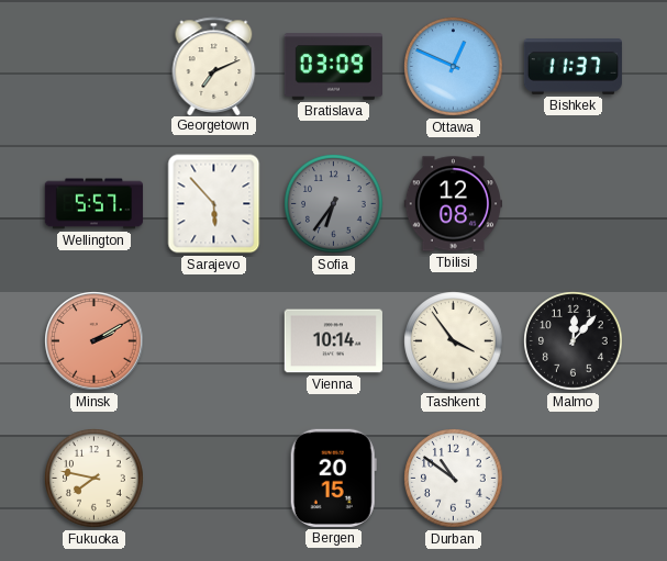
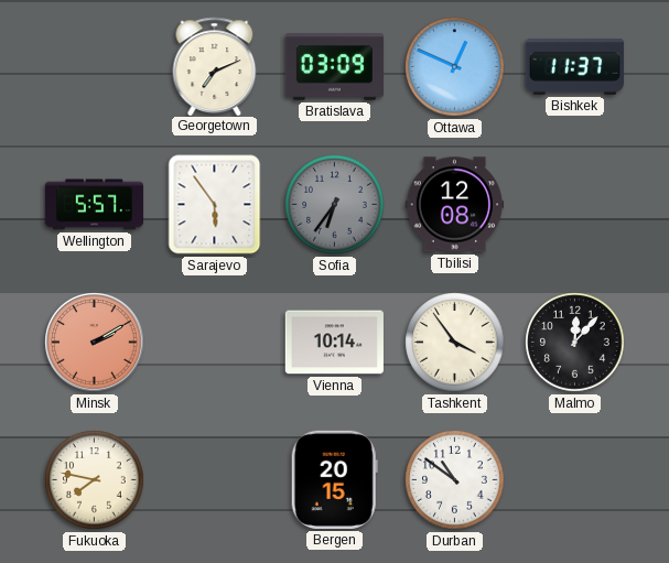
Sarajevo: 5:53 -> 5:54 (215, 205)
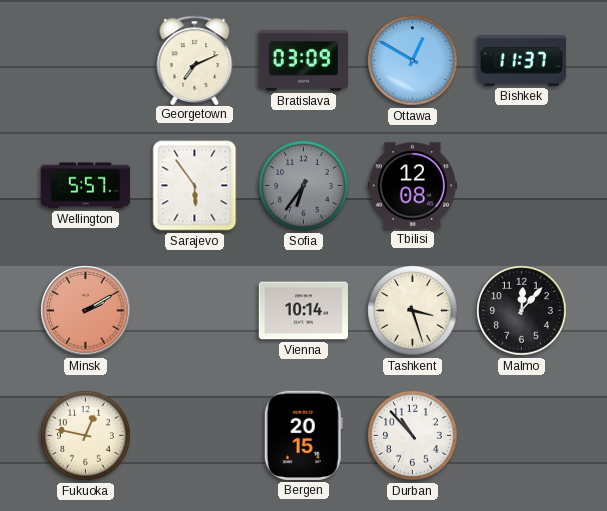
Ottawa: 12:49 -> 12:50 (413, 61)
Tashkent: 3:54 -> 3:27 (413, 311)
Fukuoka: 7:47 -> 12:47 (86, 436)
Durban: 10:51 -> 10:53 (413, 436)
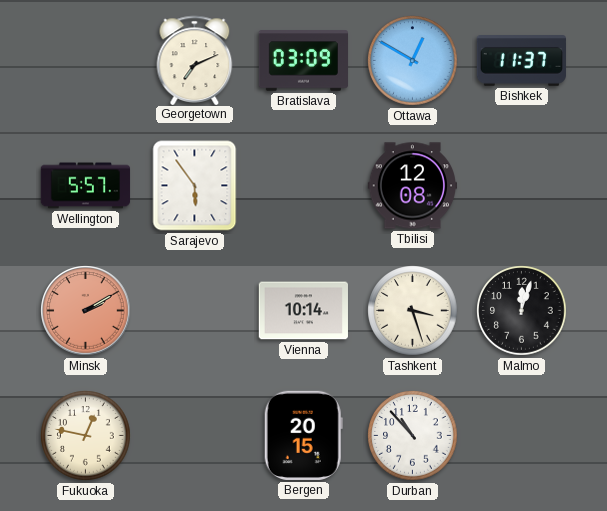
Sofia: 6:36 -> none (304, 186)
Malmo: 12:07 -> 12:03 (522, 311)
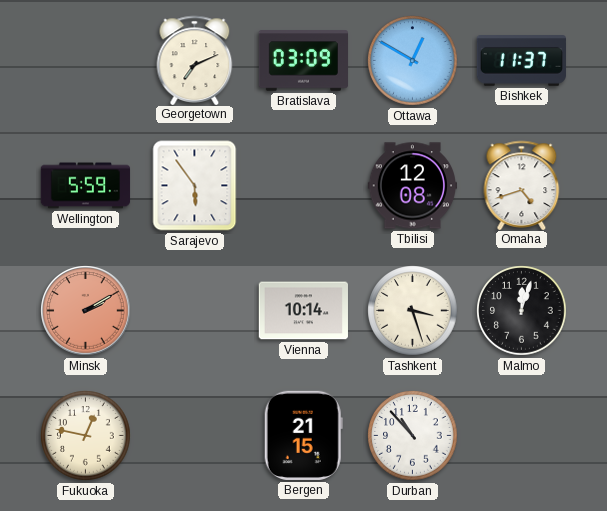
Wellington: 5:57 -> 5:59 (86, 186)
Omaha: none -> 4:42 (522, 185)
Bergen: 20:15 -> 21:15 (303, 435)
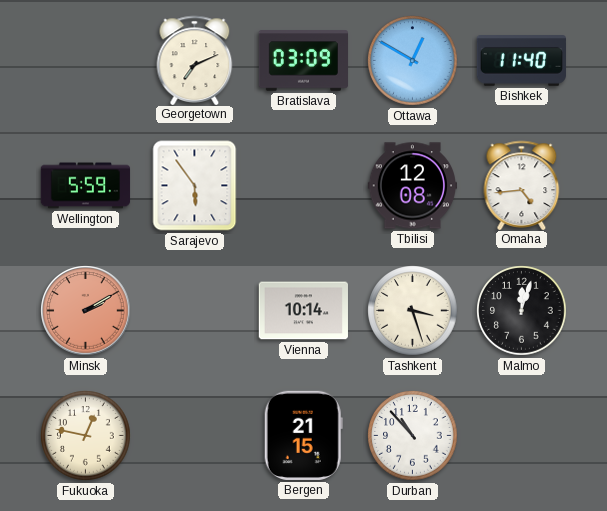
Bishkek: 11:37 -> 11:40 (521, 61)
Omaha: 4:42 -> 4:44 (522, 185)
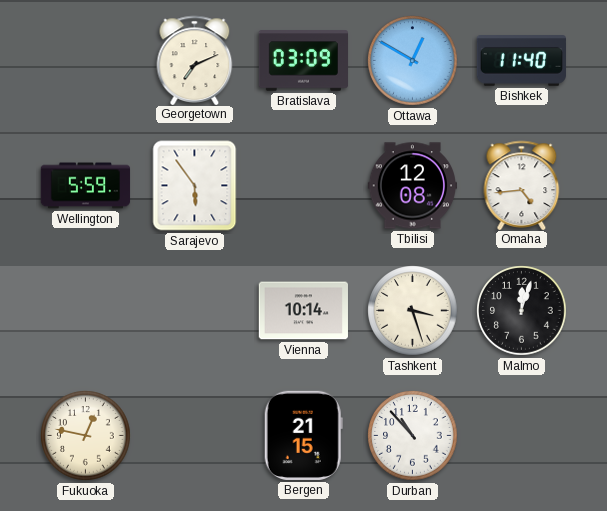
Minsk: 2:10 -> none (86, 311)
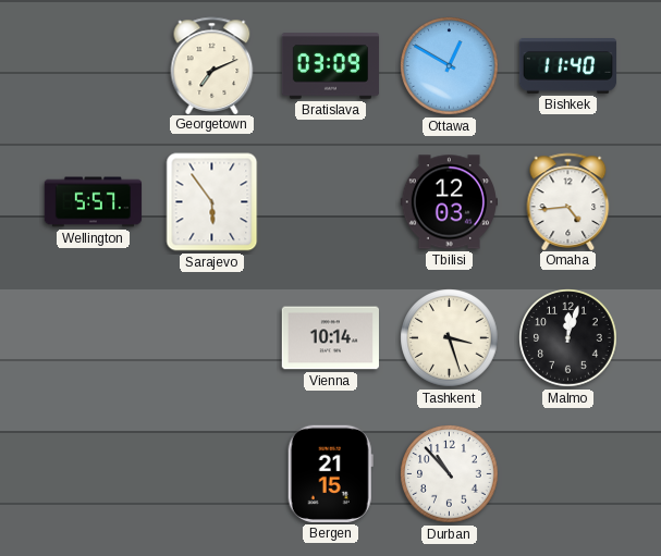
Wellington: 5:59 -> 5:57 (94, 202)
Tbilisi: 12:08 -> 12:03 (449, 202)
Fukuoka: 12:47 -> none (86, 436)
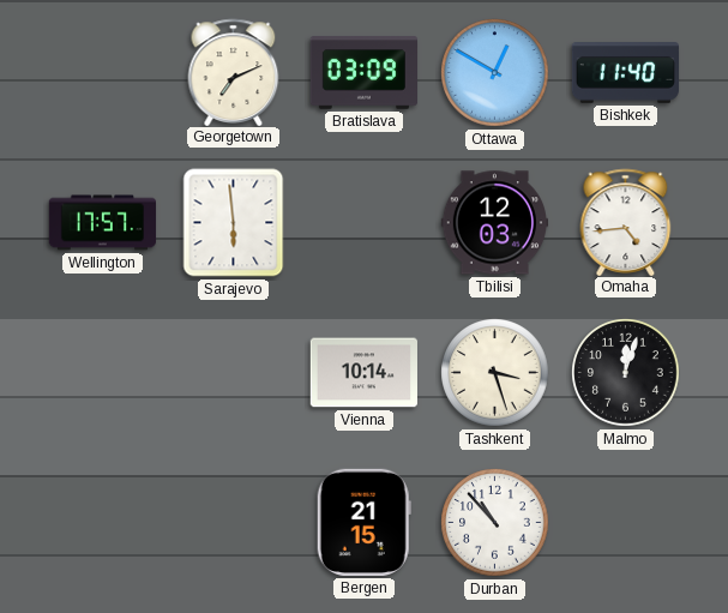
Wellington: 5:57 -> 17:57 (103, 223)
Sarajevo: 5:54 -> 5:59 (234, 223)
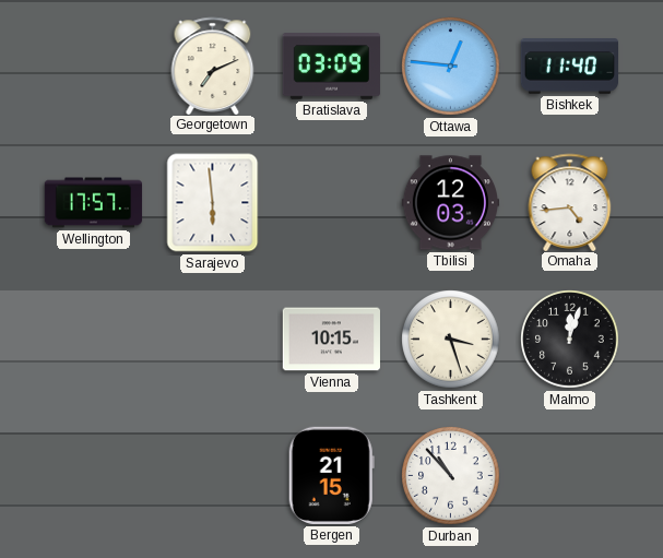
Ottawa: 12:50 -> 12:46 (451, 67)
Vienna: 10:14 -> 10:15 (331, 340)
